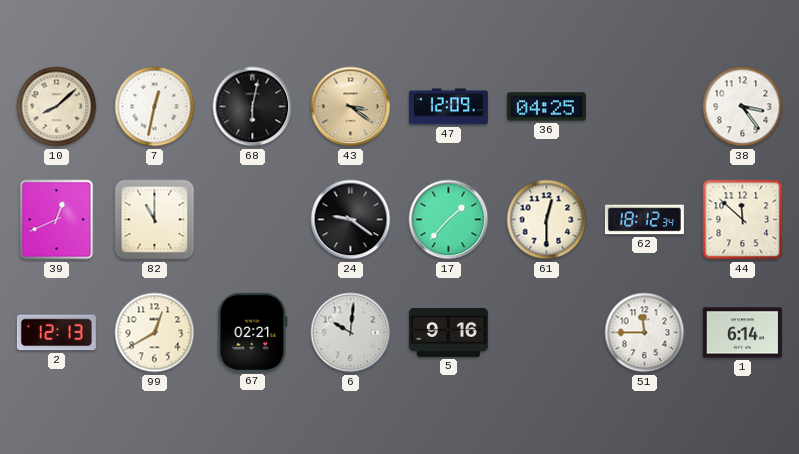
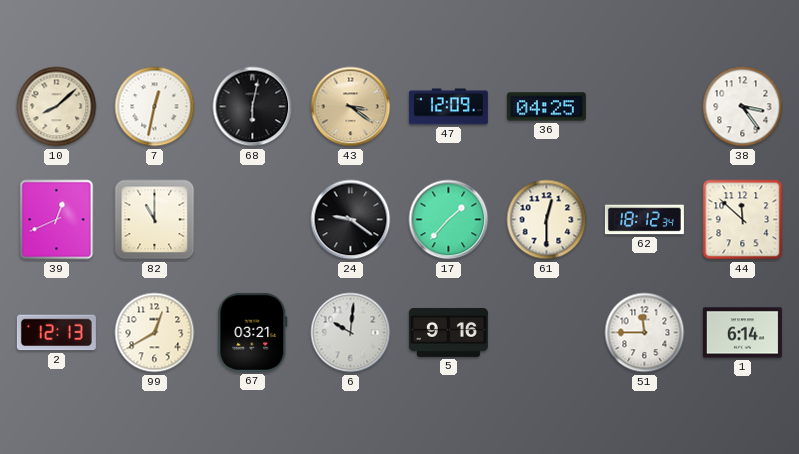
67: 02:21 -> 03:21 (253, 332)
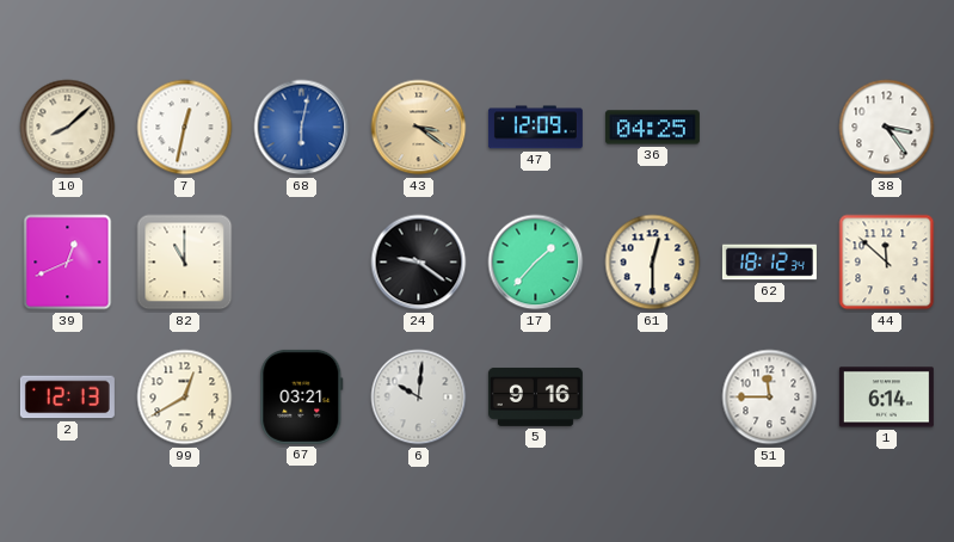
68 dial: black -> blue (302, 128)
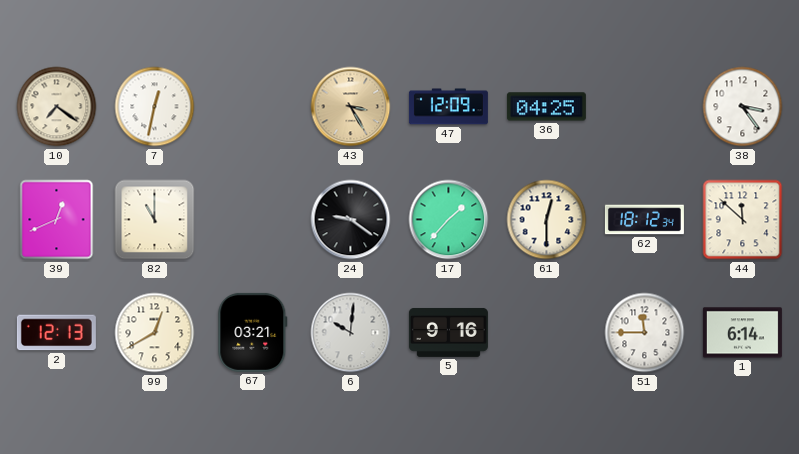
10: 8:08 -> 7:21 (57, 107)
68: 6:02 -> none (302, 128)
43: 3:21 -> 3:25 (351, 107)
